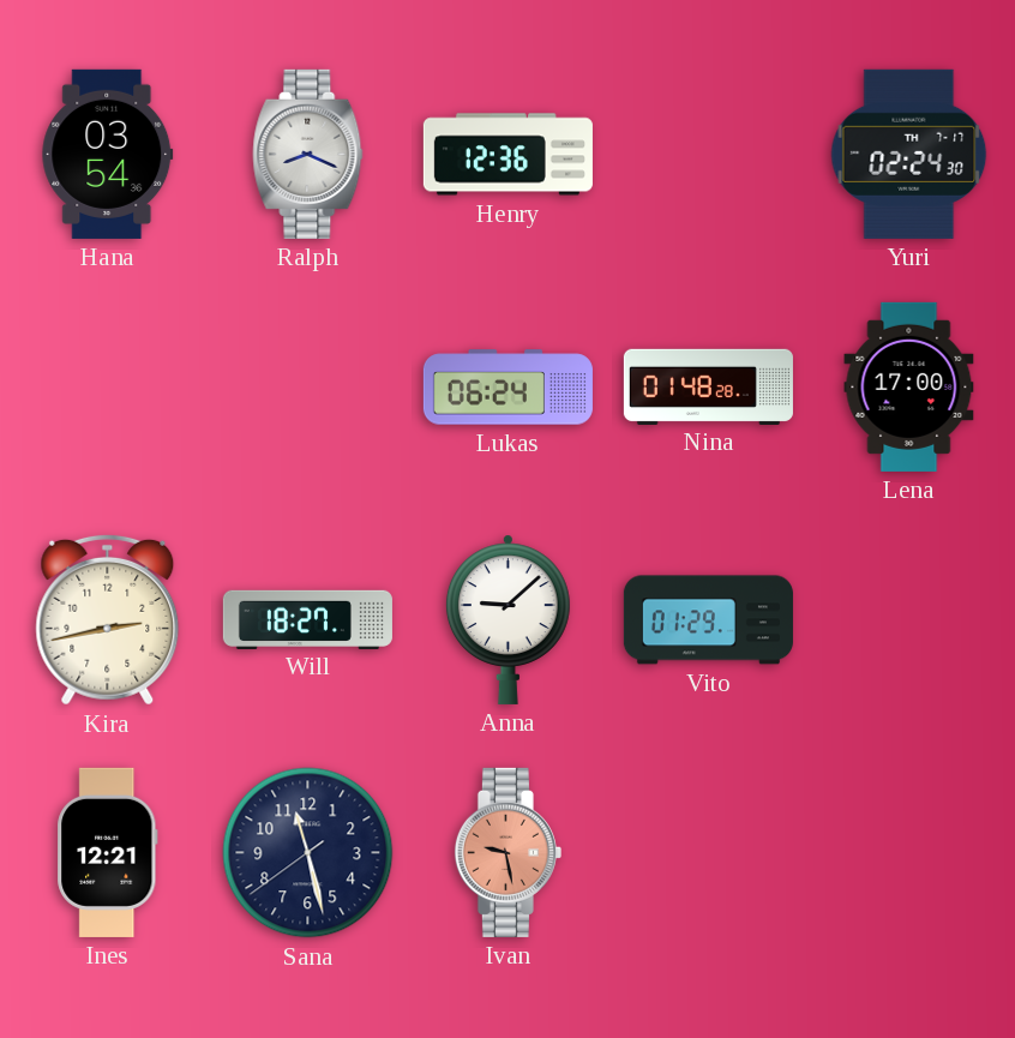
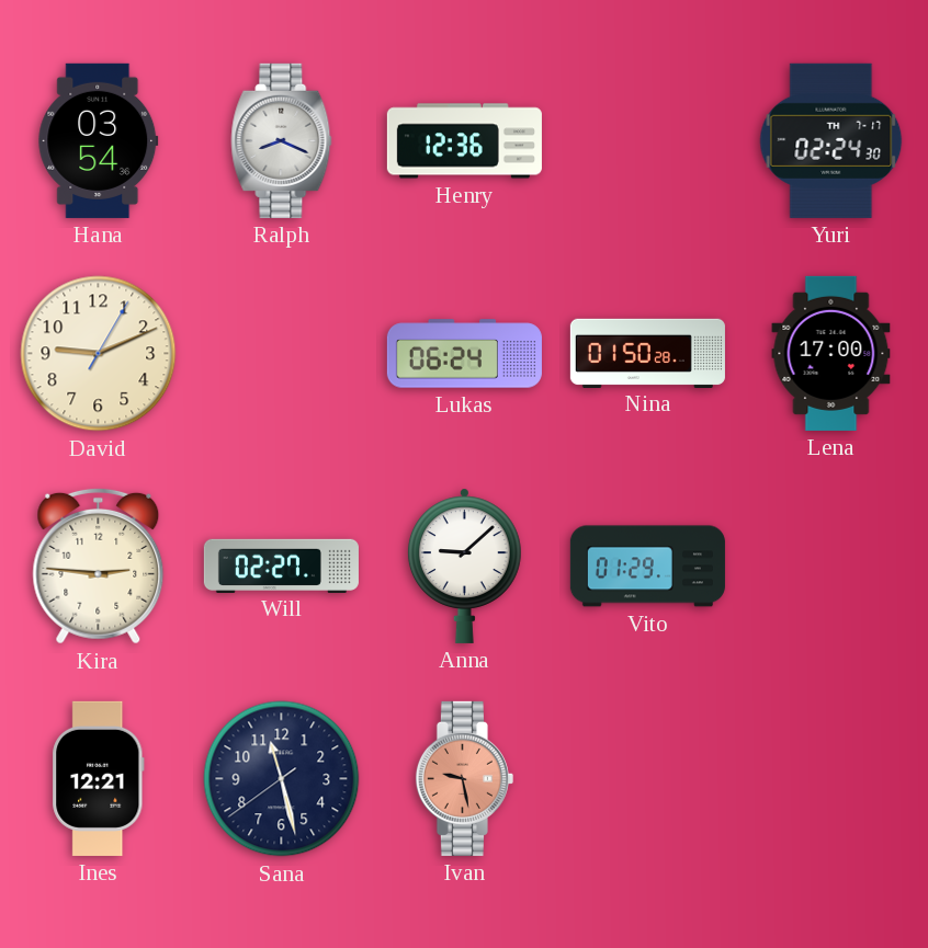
David: none -> 9:11 (99, 354)
Nina: 01:48 -> 01:50 (647, 353)
Kira: 2:43 -> 2:46 (99, 566)
Will: 18:27 -> 02:27 (281, 566)
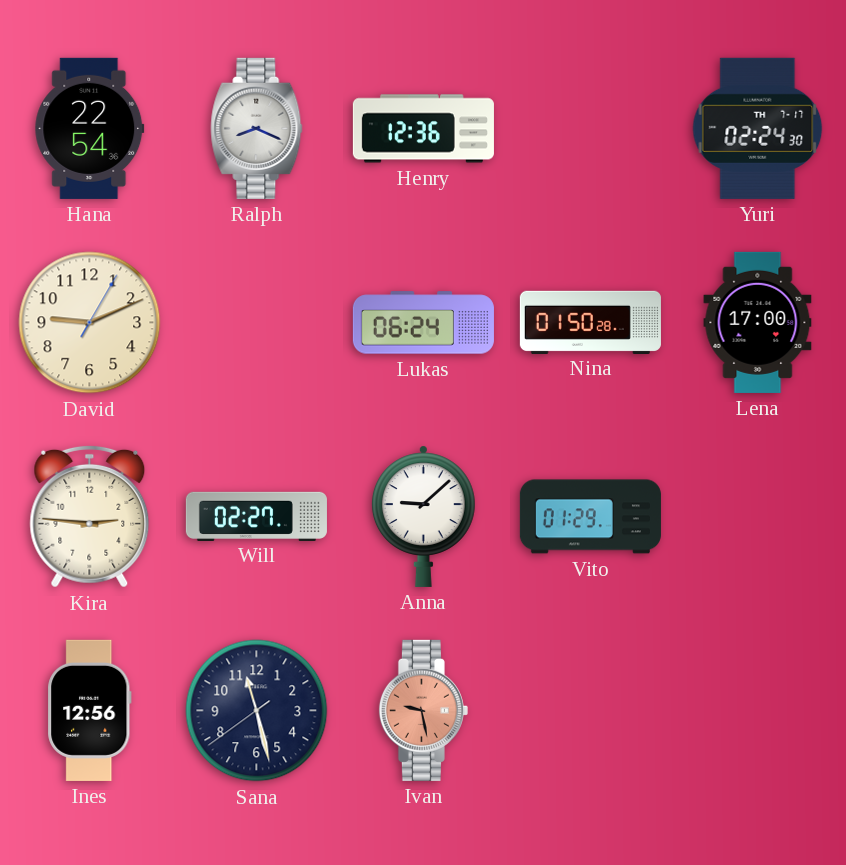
Hana: 03:54 -> 22:54 (90, 128)
Ines: 12:21 -> 12:56 (90, 710)
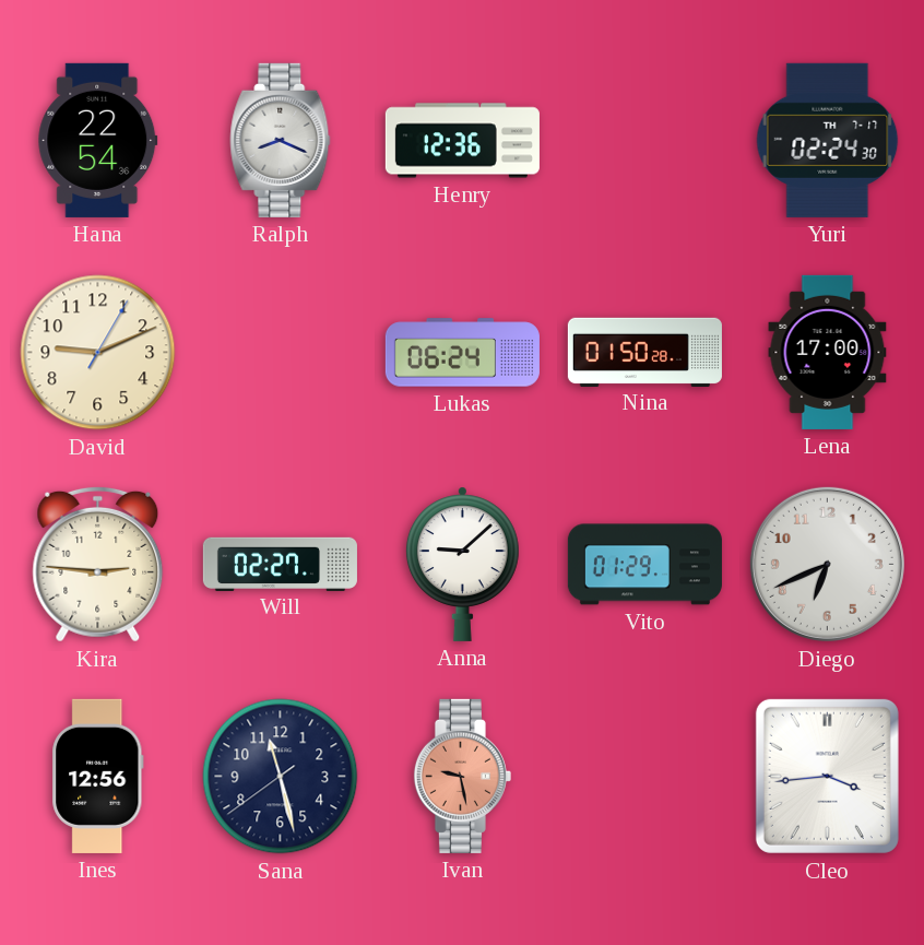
Diego: none -> 6:41 (827, 564)
Cleo: none -> 3:44 (827, 776)
